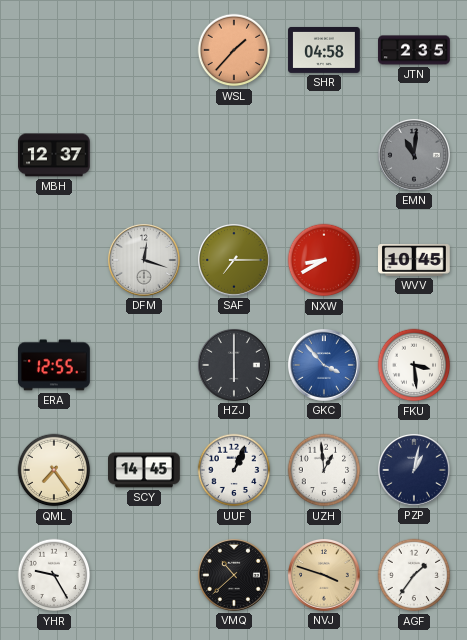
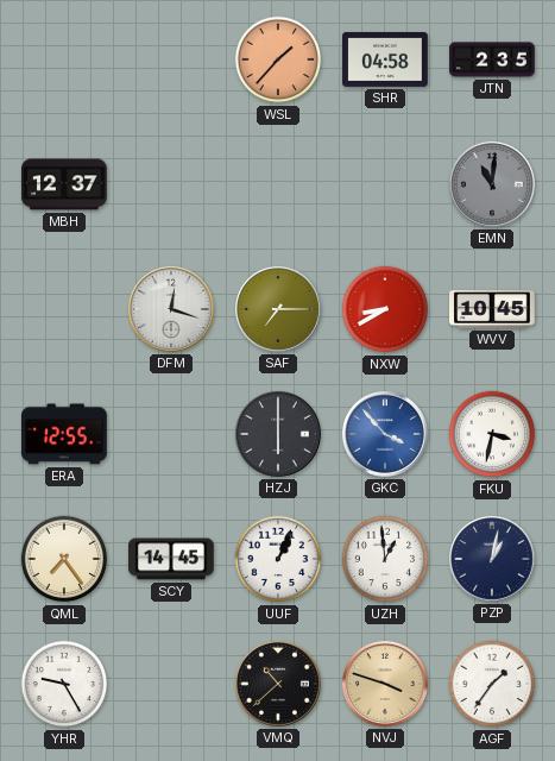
FKU: 3:29 -> 3:32 (492, 434)
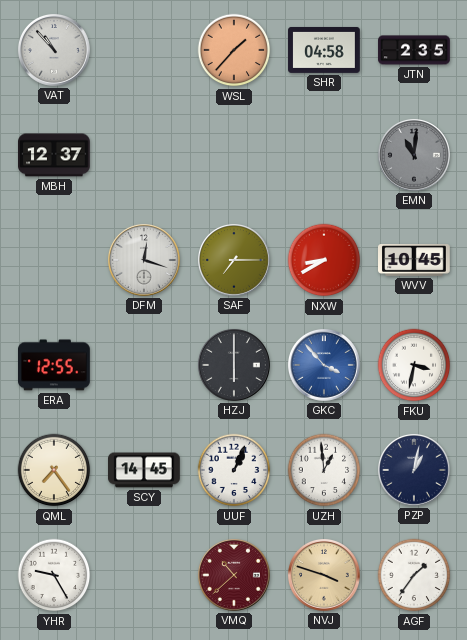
VAT: none -> 10:53 (54, 50)
VMQ dial: black -> burgundy (234, 575)
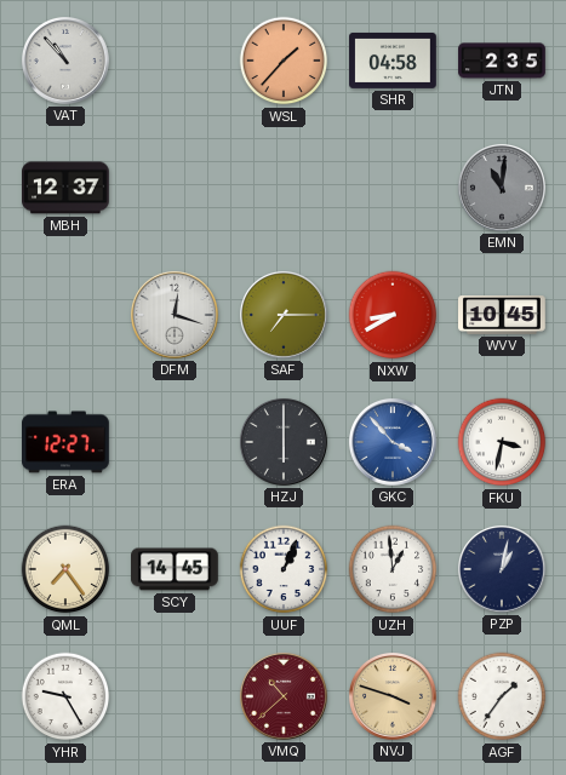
ERA: 12:55 -> 12:27 (67, 442)
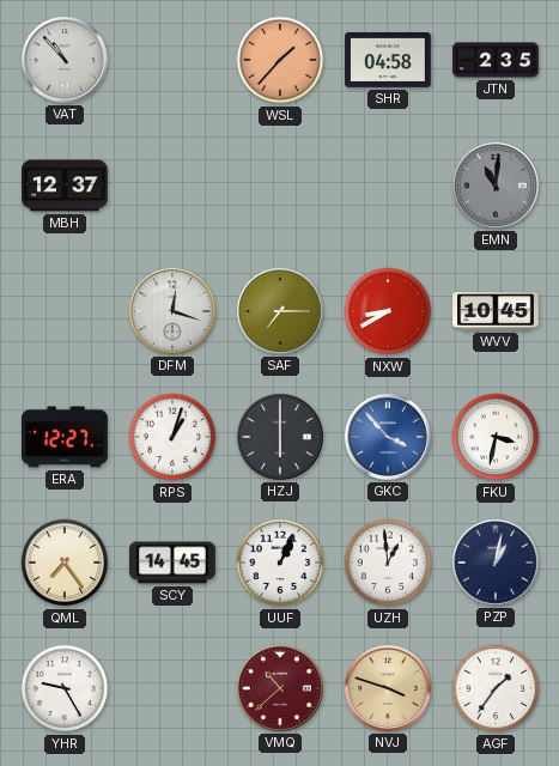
RPS: none -> 1:03 (172, 437)
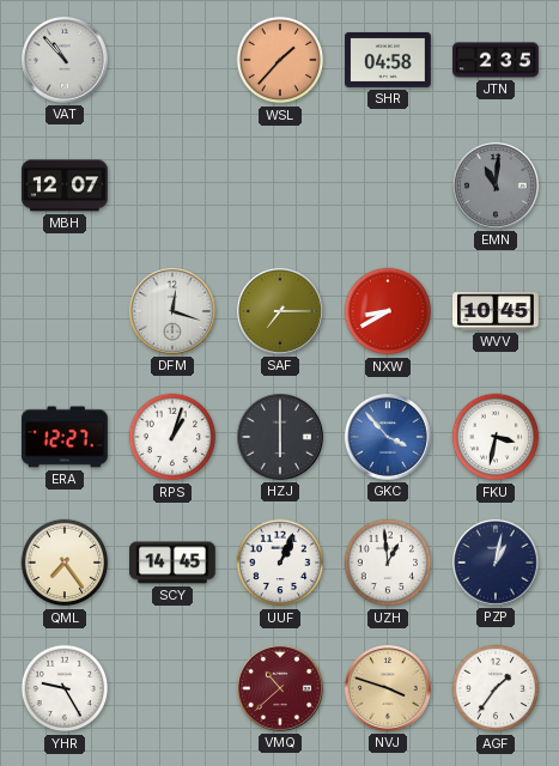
MBH: 12:37 -> 12:07 (66, 186)
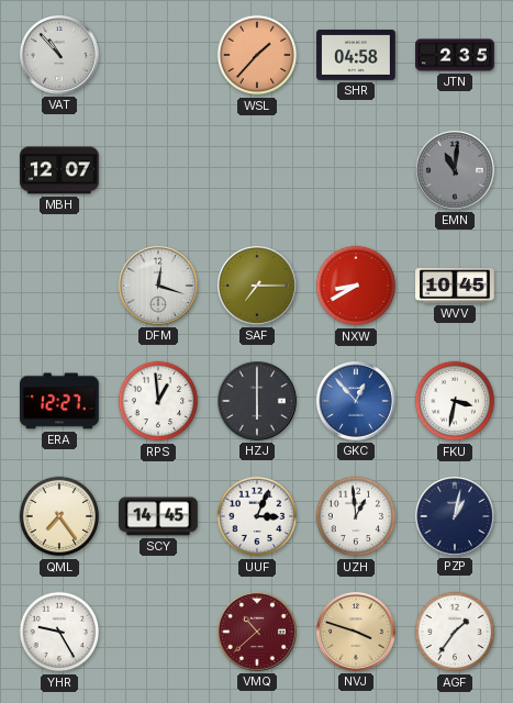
RPS: 1:03 -> 12:59 (158, 401)
GKC: 3:53 -> 12:53 (356, 401)
UUF: 1:04 -> 3:04 (257, 516)
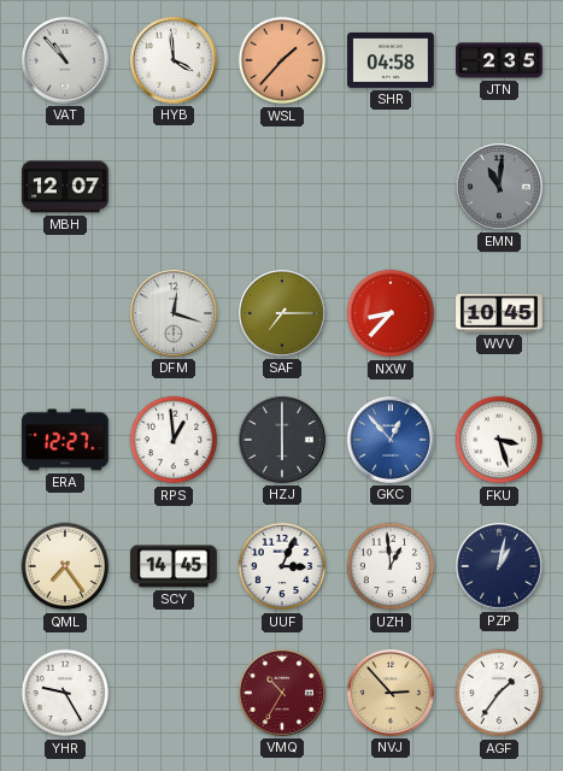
HYB: none -> 3:59 (174, 60)
NXW: 8:40 -> 8:37 (391, 313)
FKU: 3:32 -> 3:27 (499, 440)
VMQ: 10:38 -> 10:35 (282, 693)
NVJ: 3:48 -> 2:53 (391, 693)
